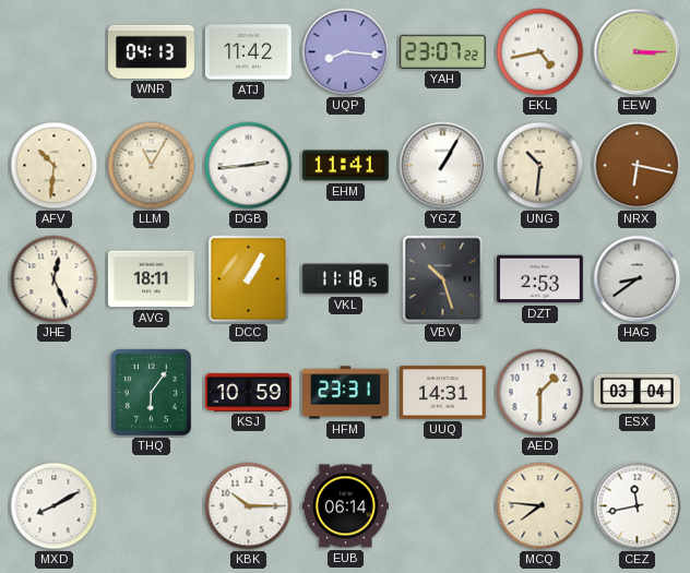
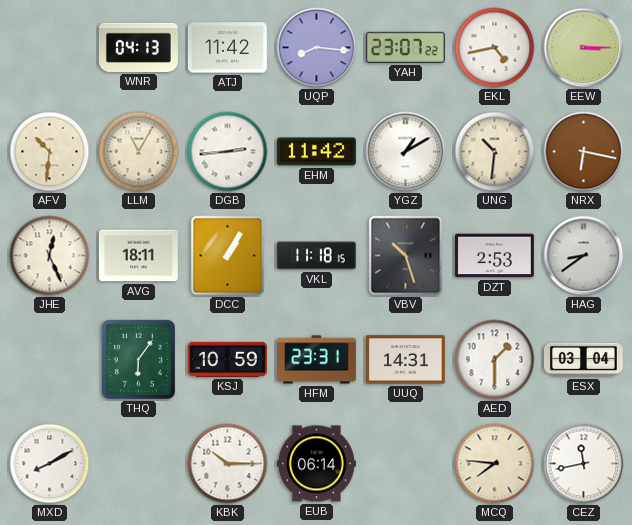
EHM: 11:41 -> 11:42 (316, 152)
YGZ: 1:05 -> 1:10 (406, 152)
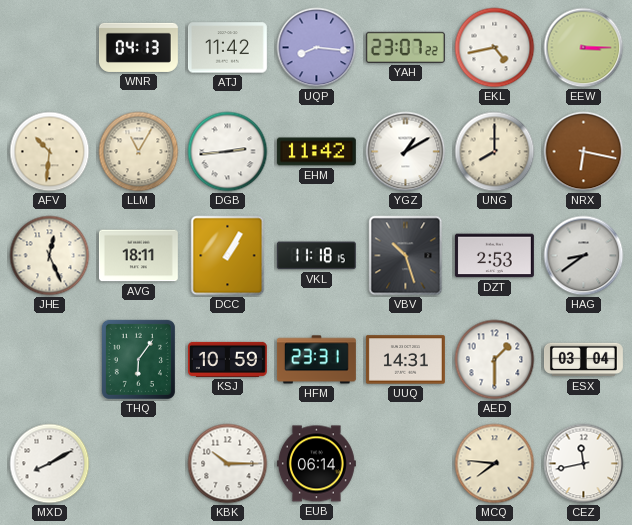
UNG: 10:31 -> 8:00 (495, 152)
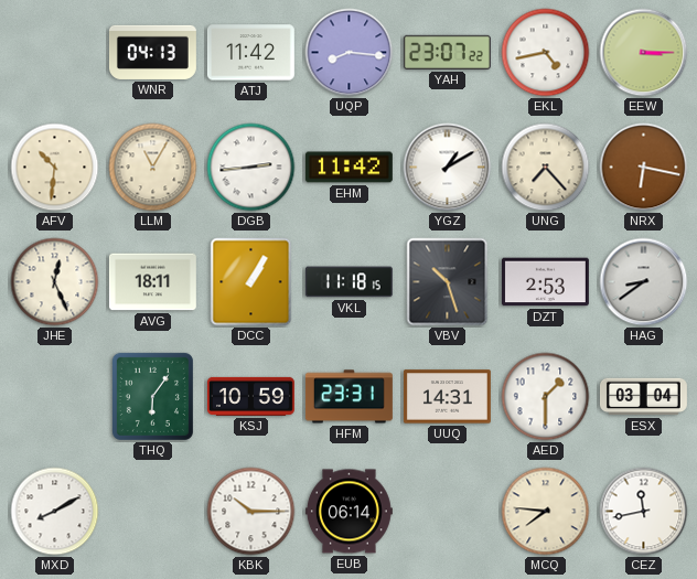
UNG: 8:00 -> 7:23 (546, 168)
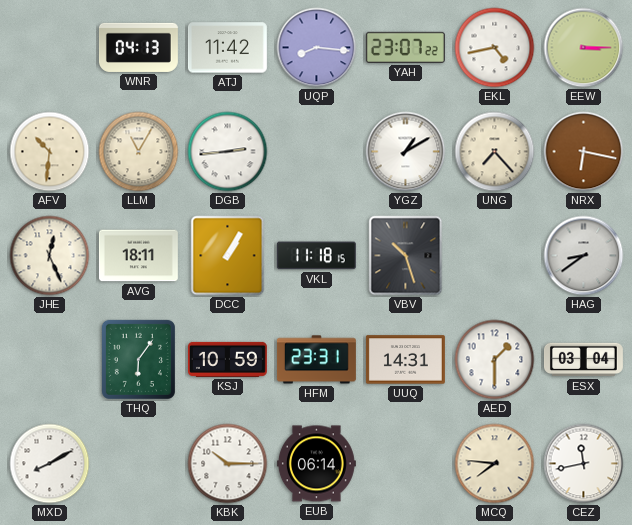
EHM: 11:42 -> none (349, 168)
DZT: 2:53 -> none (545, 282)
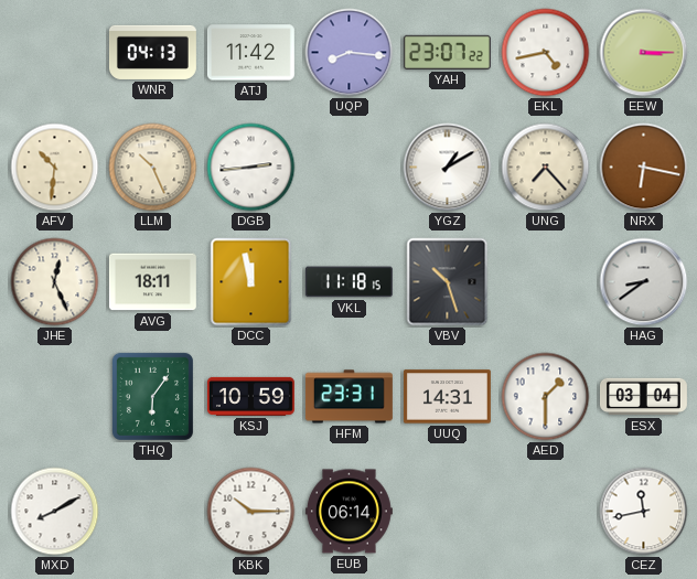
LLM: 11:05 -> 10:26 (153, 168)
DCC: 1:05 -> 11:58 (251, 282)
MCQ: 7:46 -> none (495, 464)
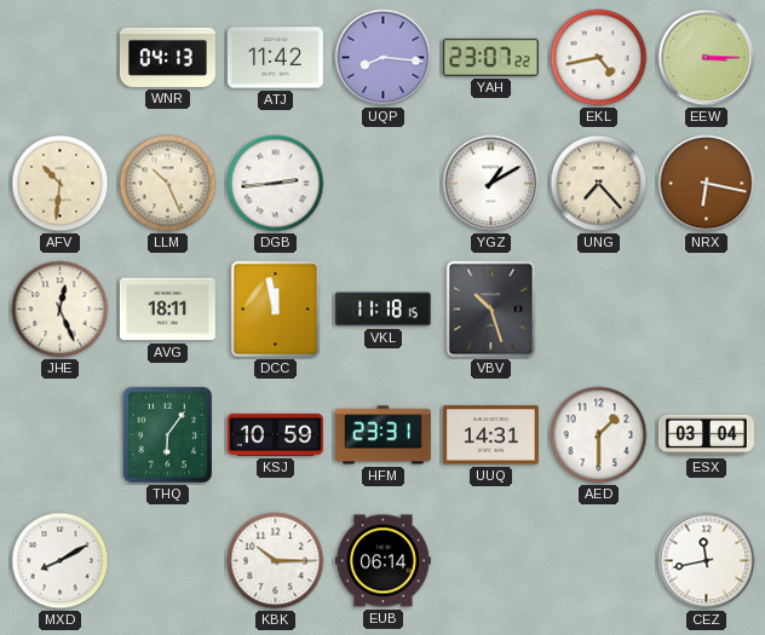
HAG: 8:39 -> none (644, 282)
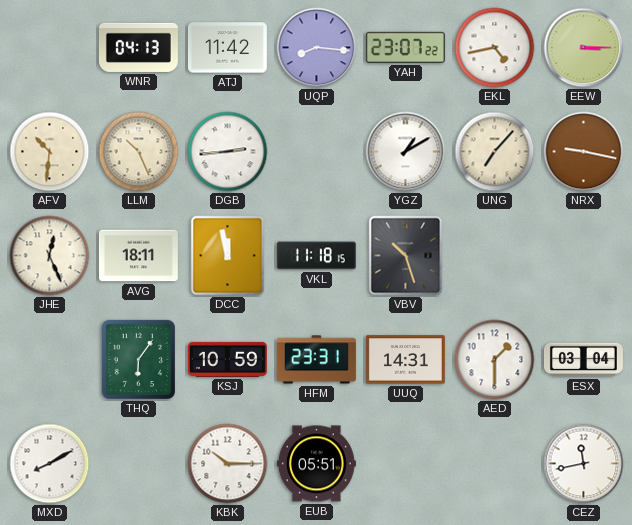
UNG: 7:23 -> 7:07 (495, 152)
NRX: 6:17 -> 9:17 (584, 152)
EUB: 06:14 -> 05:51 (316, 464)
